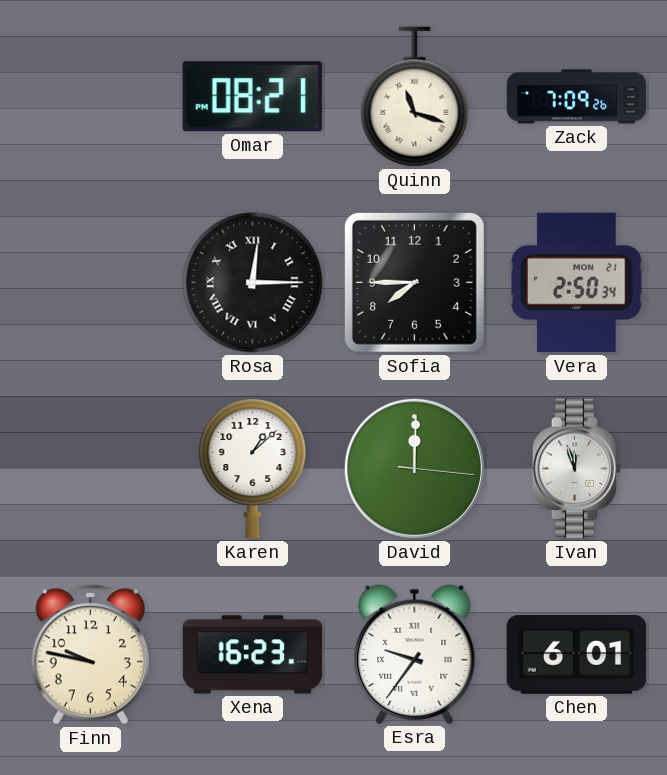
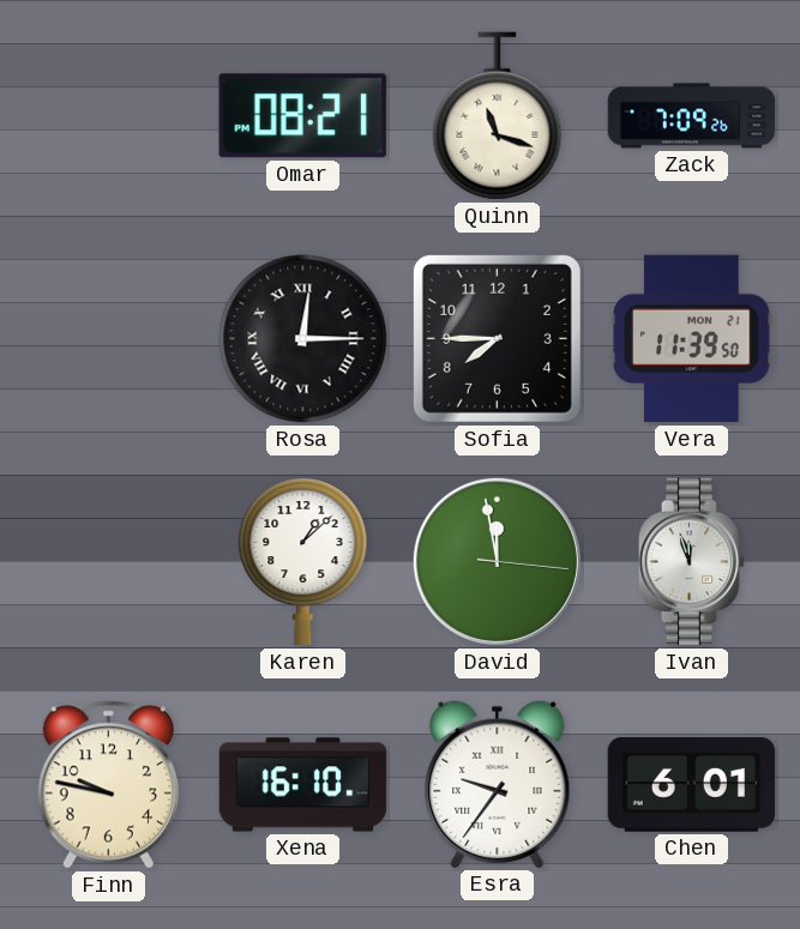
Vera: 2:50 -> 11:39 (692, 339)
David: 12:00 -> 11:58 (497, 561)
Xena: 16:23 -> 16:10 (303, 785)
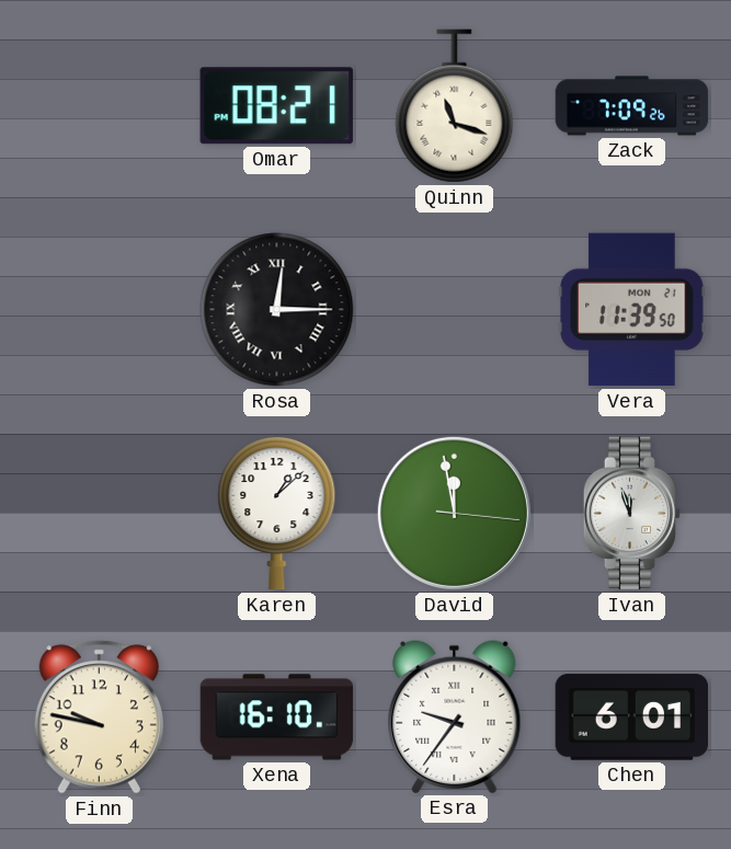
Sofia: 7:45 -> none (497, 338)
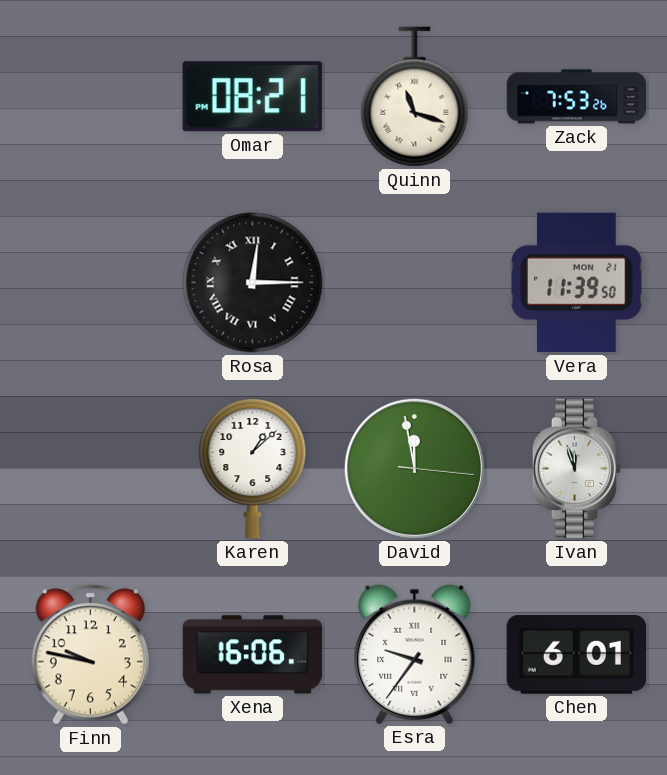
Zack: 7:09 -> 7:53 (577, 97)
Xena: 16:10 -> 16:06 (253, 655)
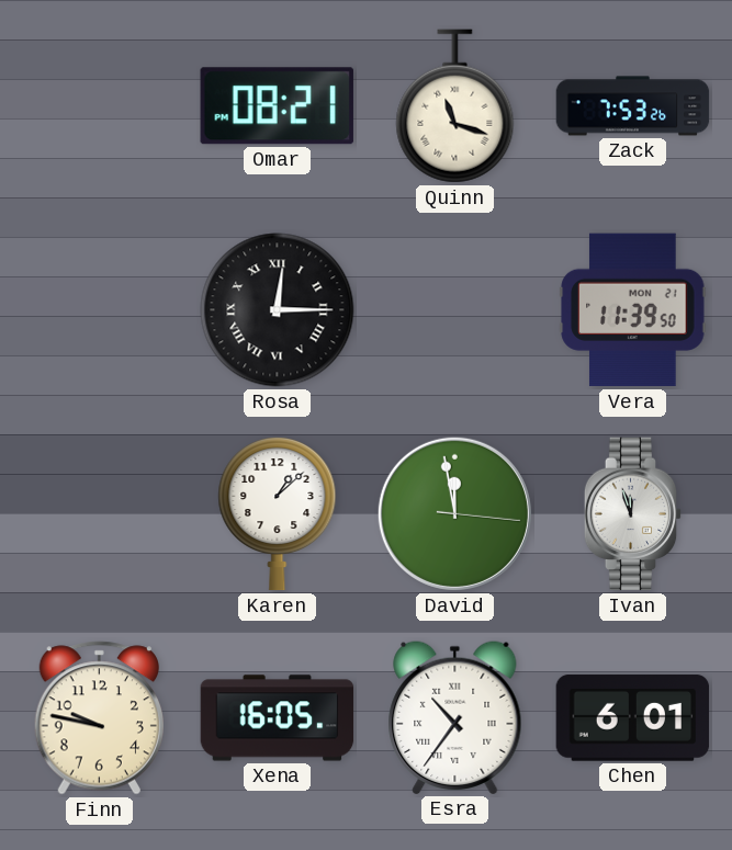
Xena: 16:06 -> 16:05 (278, 718)
Esra: 9:36 -> 10:36 (455, 717)
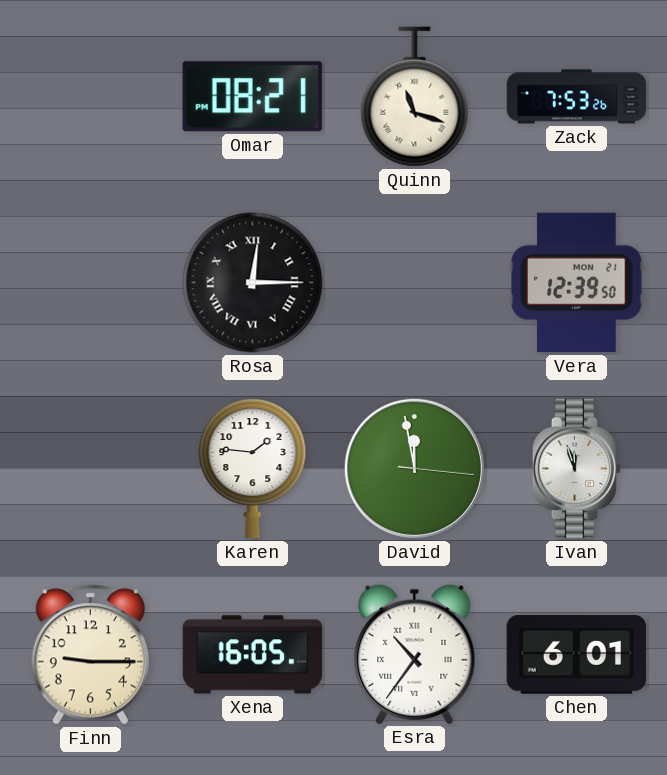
Vera: 11:39 -> 12:39 (577, 283)
Karen: 1:08 -> 1:46 (253, 469)
Finn: 9:47 -> 9:15 (90, 655)
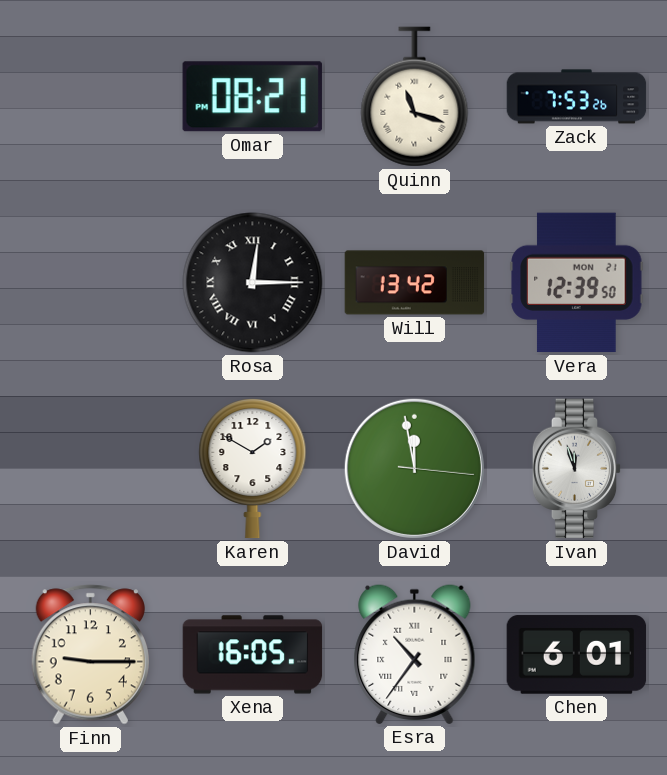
Will: none -> 13:42 (415, 283)
Karen: 1:46 -> 1:50 (253, 469)
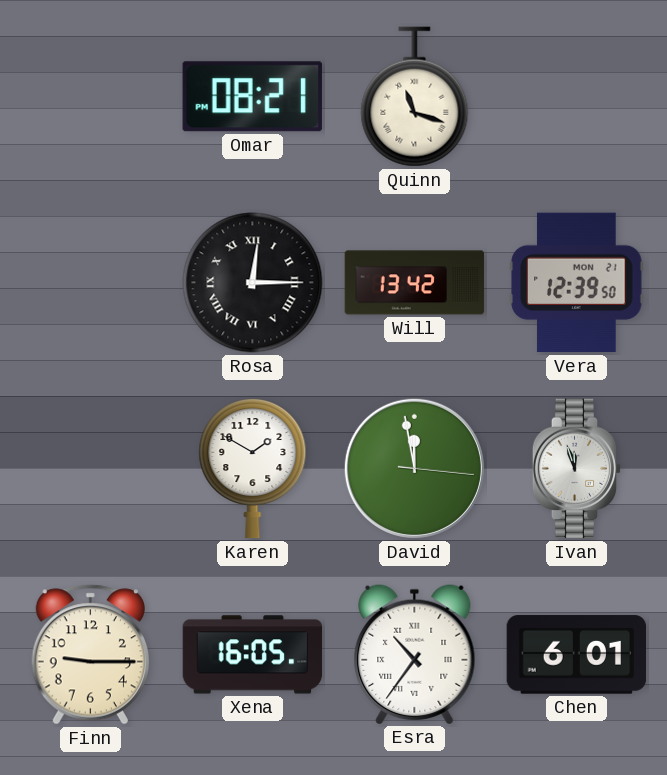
Zack: 7:53 -> none (577, 97)
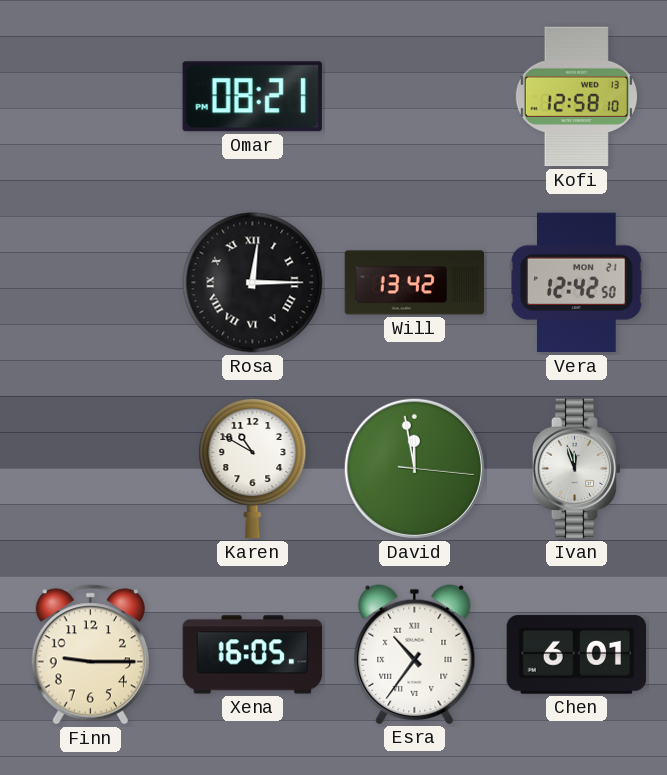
Quinn: 11:18 -> none (415, 97)
Kofi: none -> 12:58 (576, 97)
Vera: 12:39 -> 12:42 (577, 283)
Karen: 1:50 -> 10:50 (253, 469)
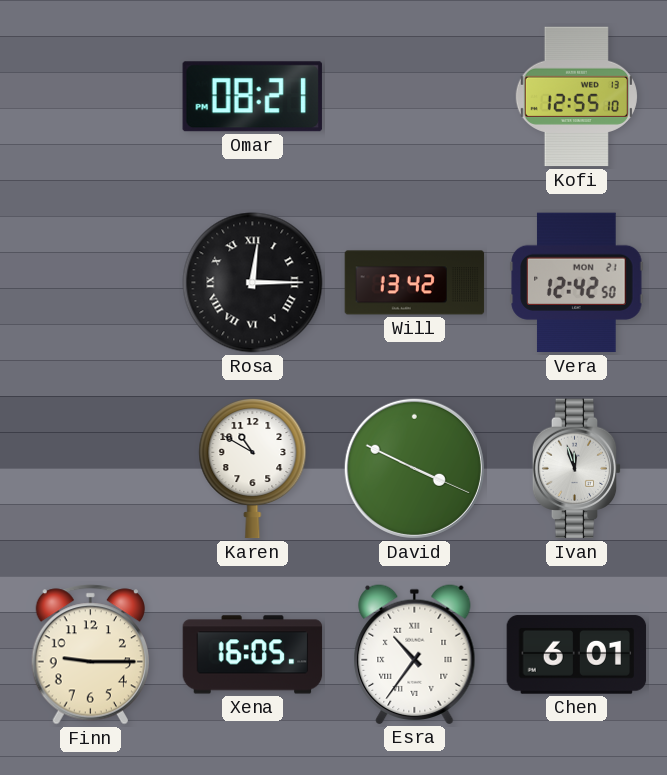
Kofi: 12:58 -> 12:55 (576, 97)
David: 11:58 -> 3:49 (414, 468)
